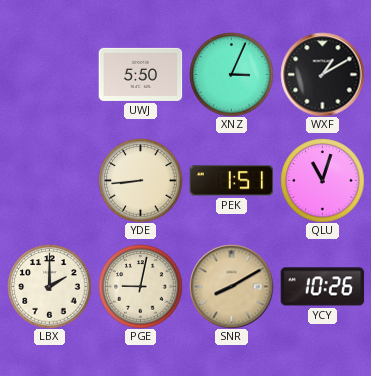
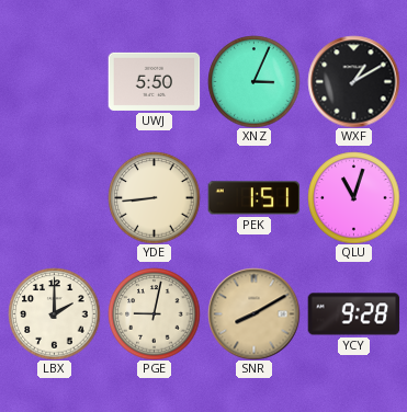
YCY: 10:26 -> 9:28 (353, 314)
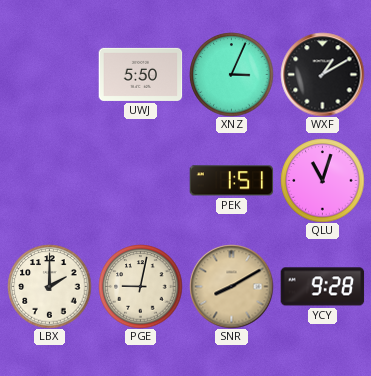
YDE: 8:44 -> none (154, 197)
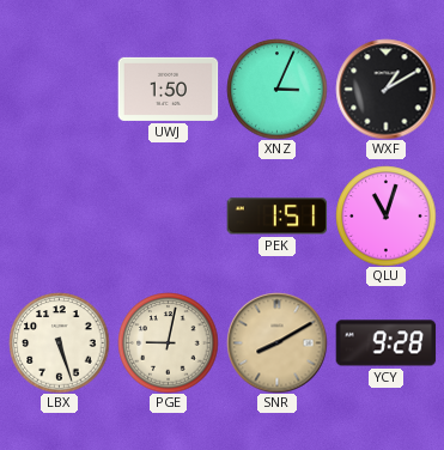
UWJ: 5:50 -> 1:50 (168, 89)
LBX: 2:00 -> 5:27 (59, 342)
